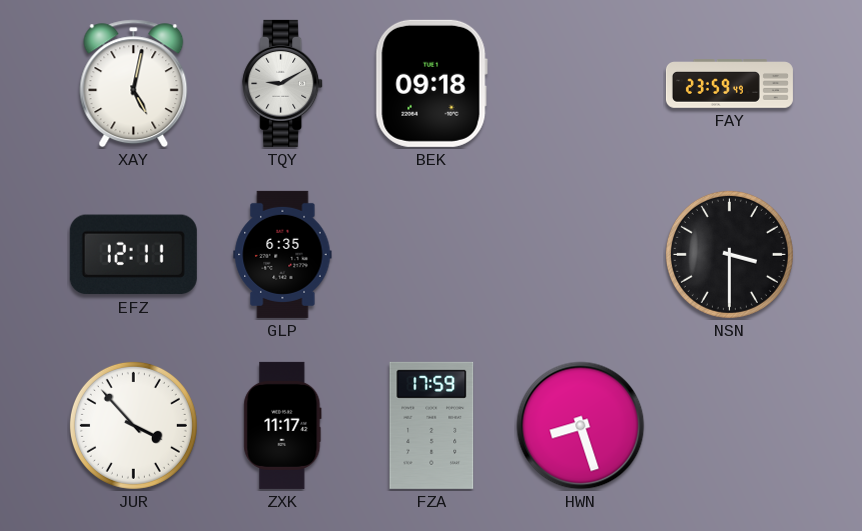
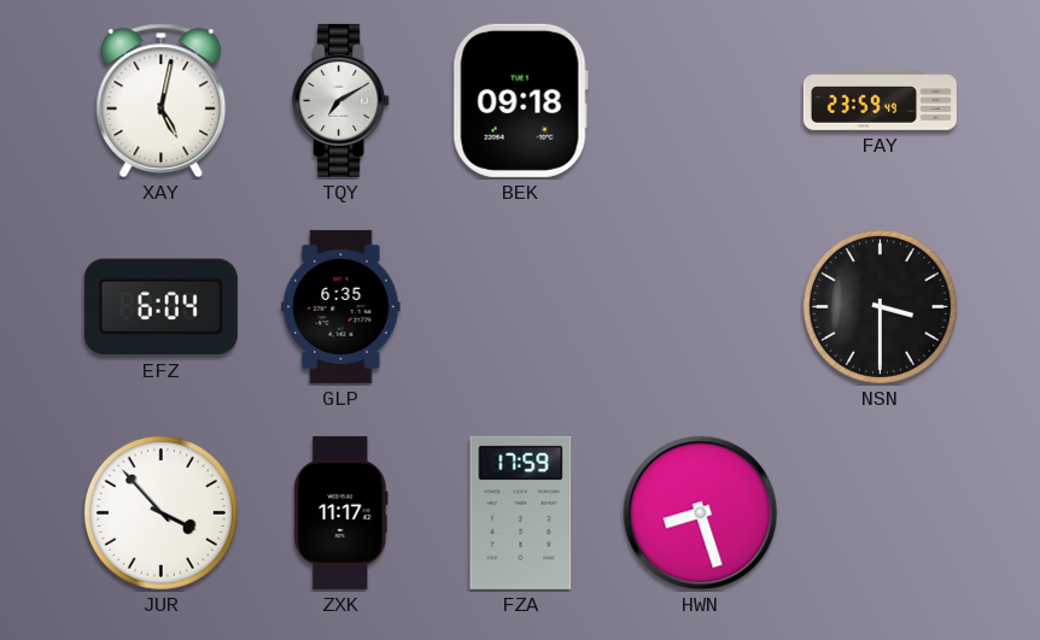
TQY: 9:10 -> 7:10 (341, 100)
EFZ: 12:11 -> 6:04 (160, 307)
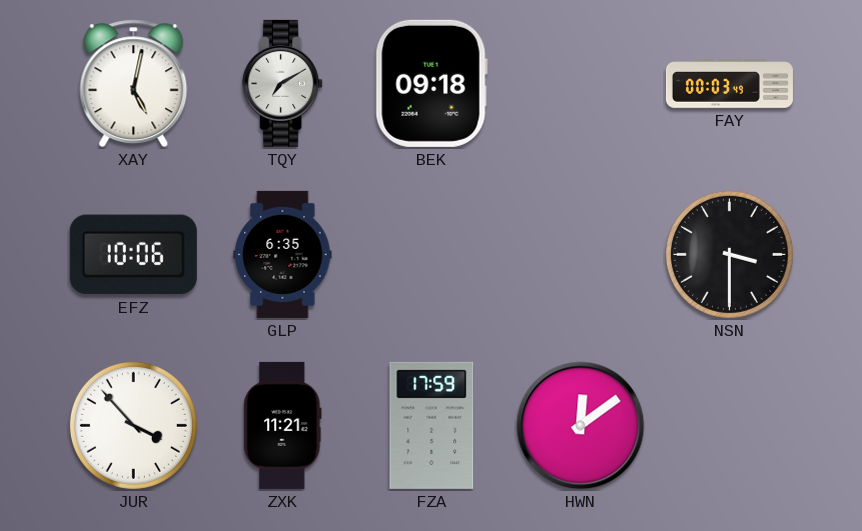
FAY: 23:59 -> 00:03 (729, 84)
EFZ: 6:04 -> 10:06 (133, 255)
ZXK: 11:17 -> 11:21 (283, 425)
HWN: 8:27 -> 12:09 (581, 426)
